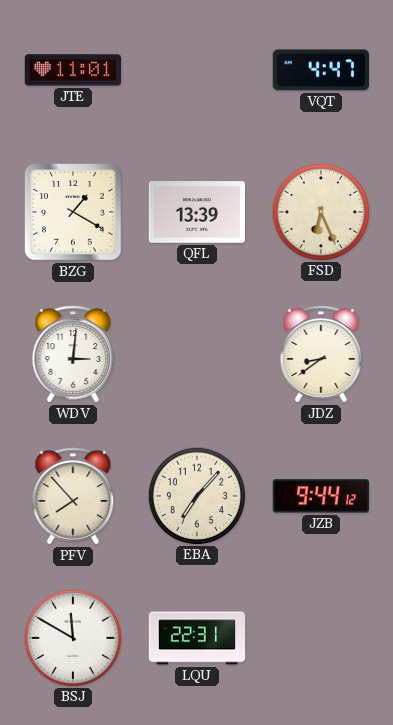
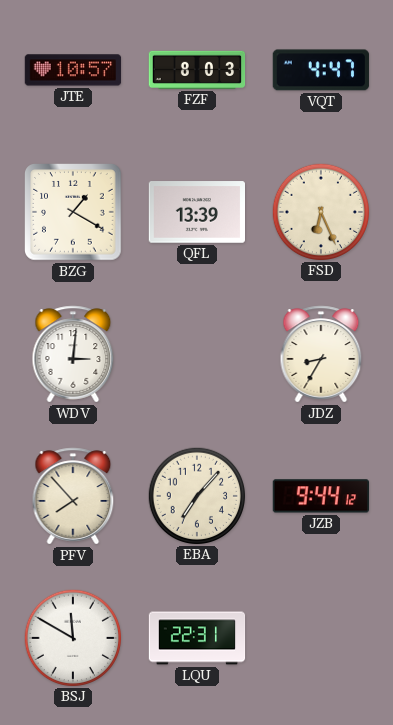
JTE: 11:01 -> 10:57 (73, 70)
FZF: none -> 8:03 (197, 70)
JDZ: 8:39 -> 8:35 (321, 354)
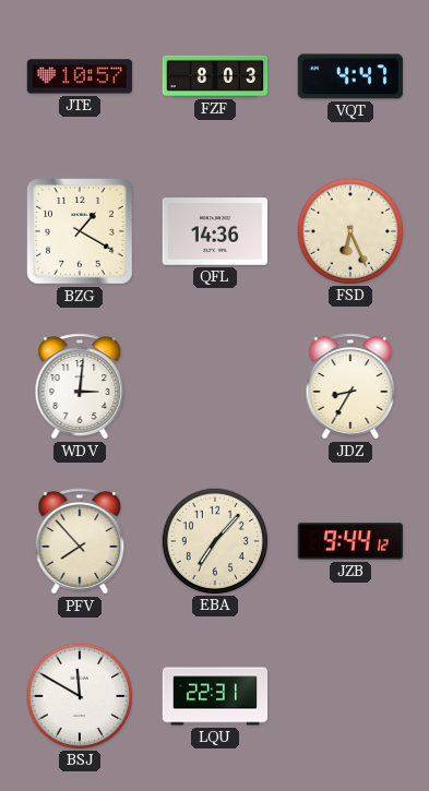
QFL: 13:39 -> 14:36 (214, 231)
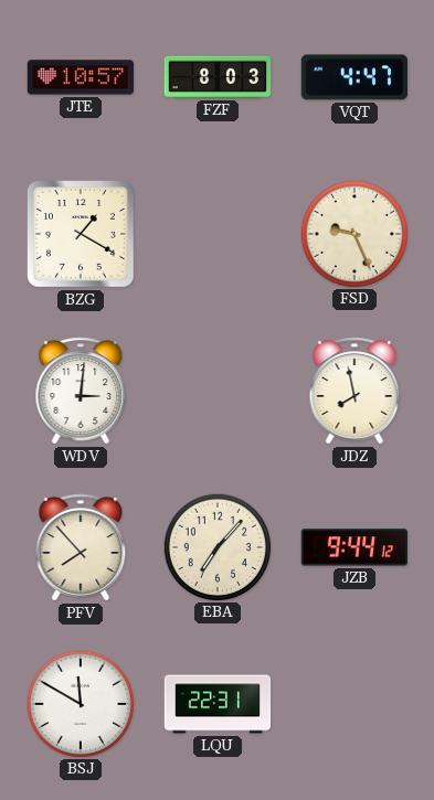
QFL: 14:36 -> none (214, 231)
FSD: 6:26 -> 9:26 (353, 233)
JDZ: 8:35 -> 7:58 (354, 391)
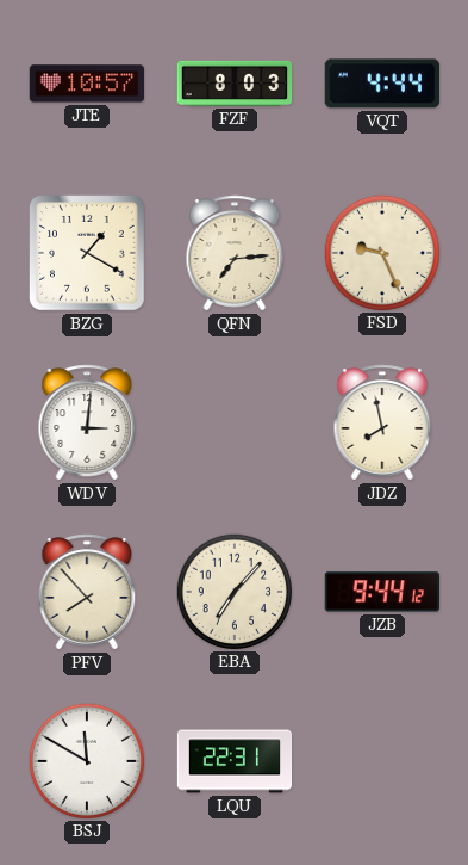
VQT: 4:47 -> 4:44 (382, 84)
QFN: none -> 7:14 (235, 253)
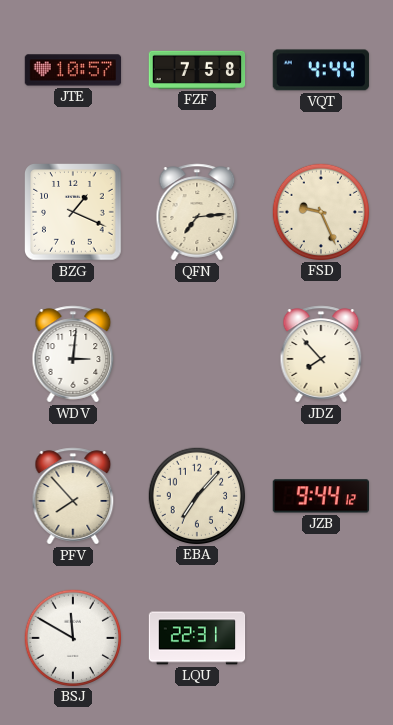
FZF: 8:03 -> 7:58 (197, 70)
BZG: 1:20 -> 1:19 (74, 213)
JDZ: 7:58 -> 7:53 (321, 354)
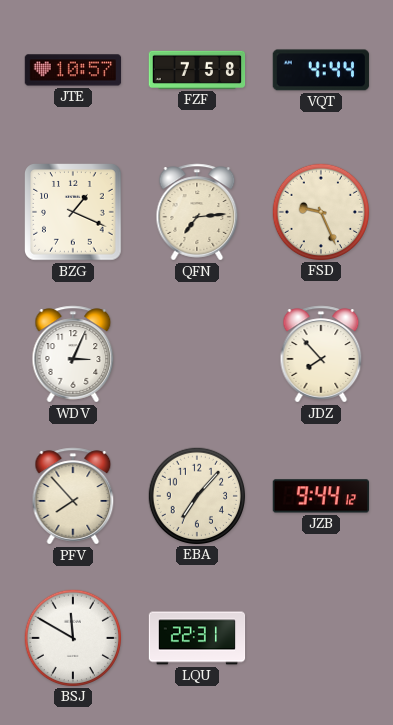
WDV: 3:01 -> 3:04 (73, 354)
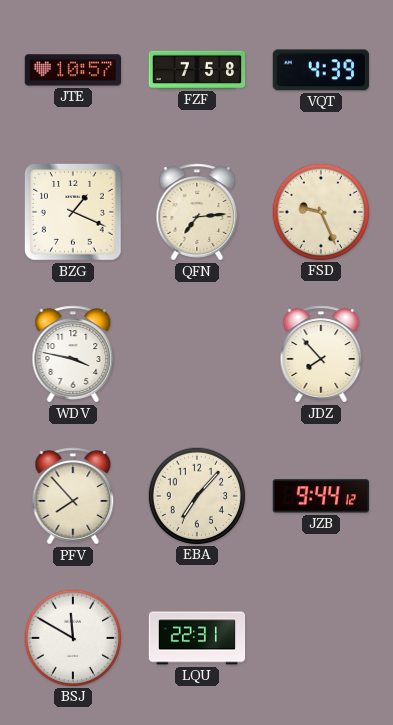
VQT: 4:44 -> 4:39 (321, 70)
WDV: 3:04 -> 3:47 (73, 354)
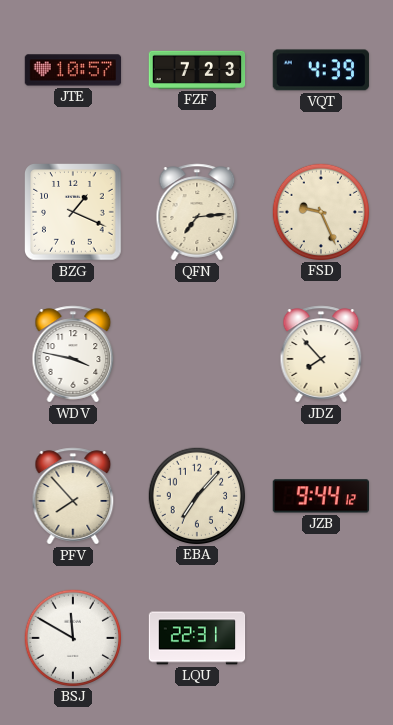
FZF: 7:58 -> 7:23 (197, 70)
